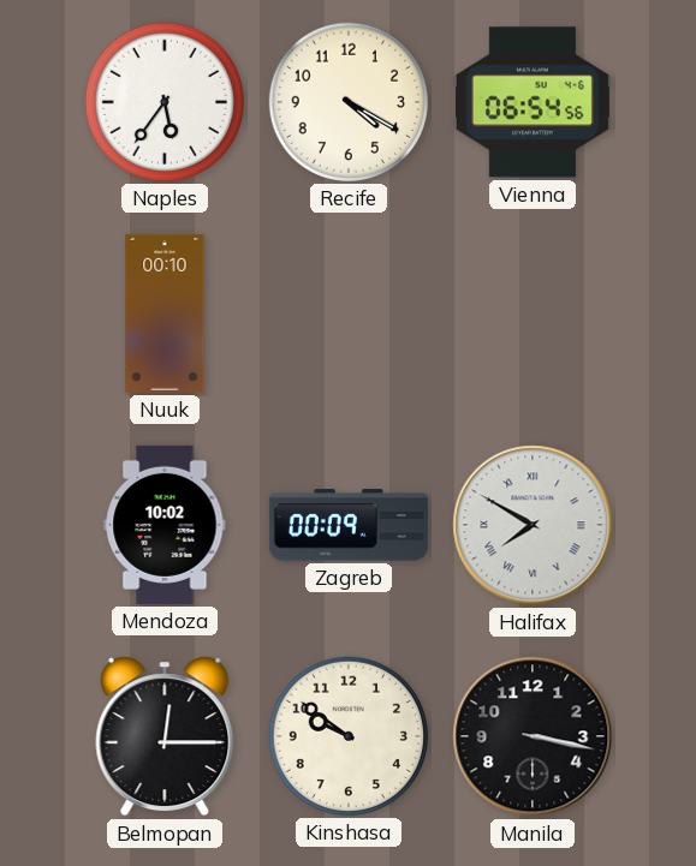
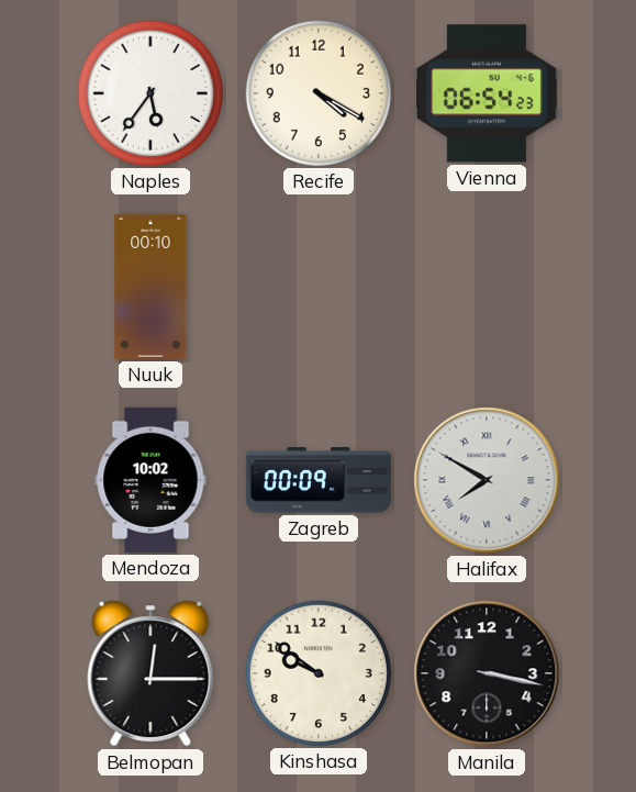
Vienna: 06:54:56 -> 06:54:23 (487, 93)
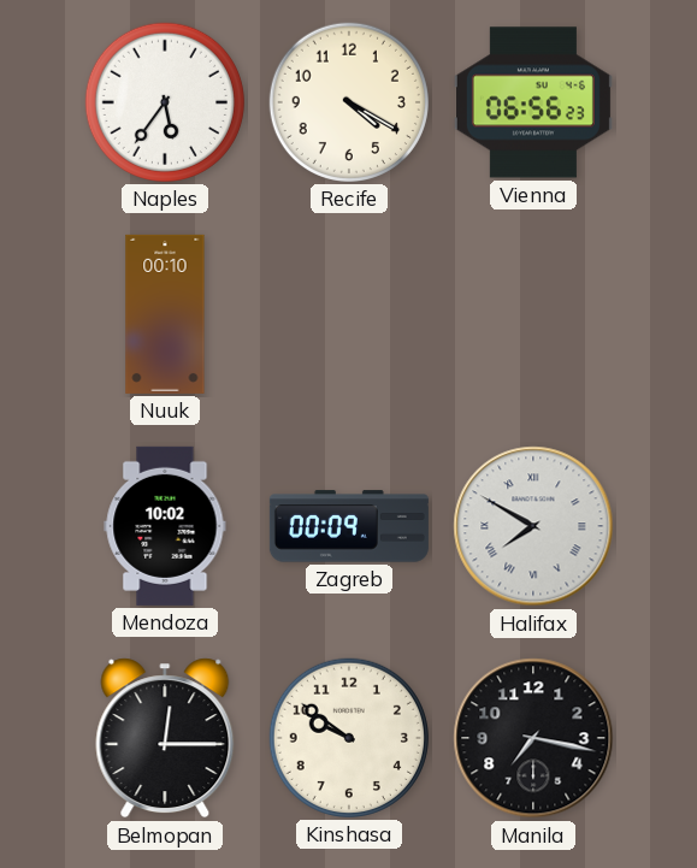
Vienna: 06:54 -> 06:56 (533, 102)
Manila: 3:17 -> 7:17 (533, 738)
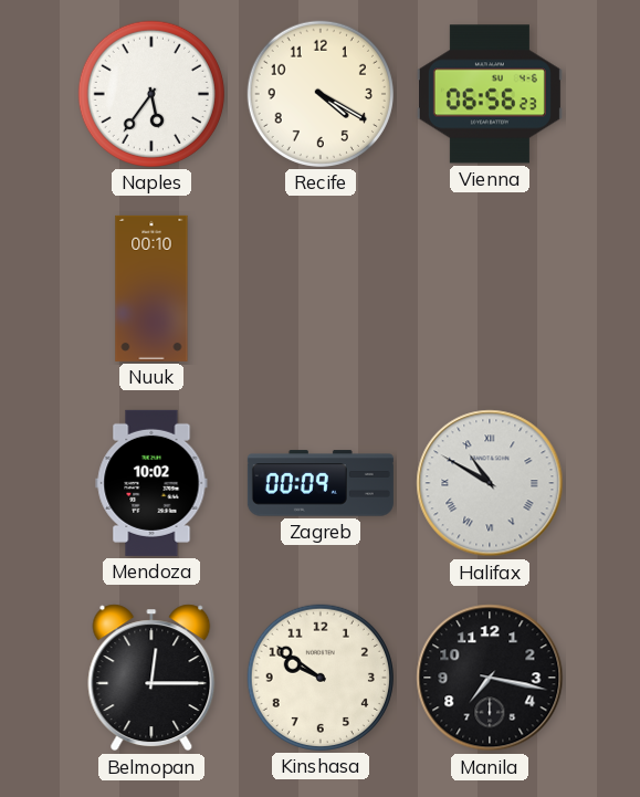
Halifax: 7:50 -> 10:50 (490, 483)
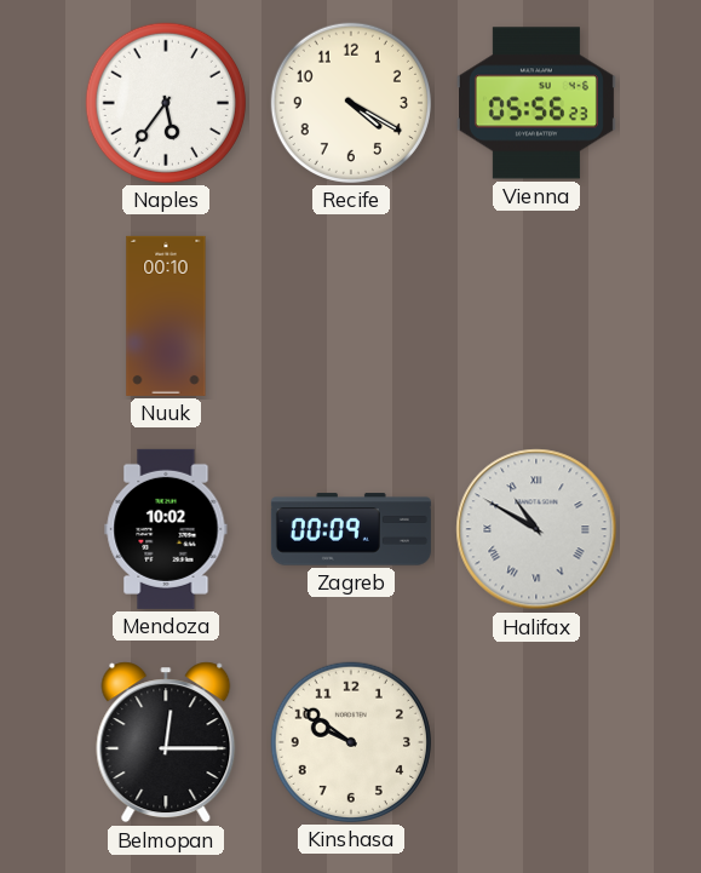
Vienna: 06:56 -> 05:56 (536, 103)
Manila: 7:17 -> none (490, 678)
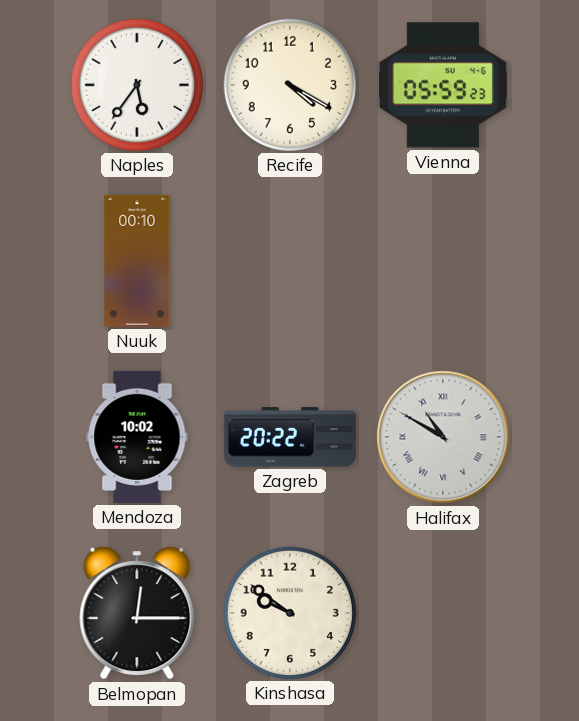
Vienna: 05:56 -> 05:59 (443, 85)
Zagreb: 00:09 -> 20:22 (290, 437)
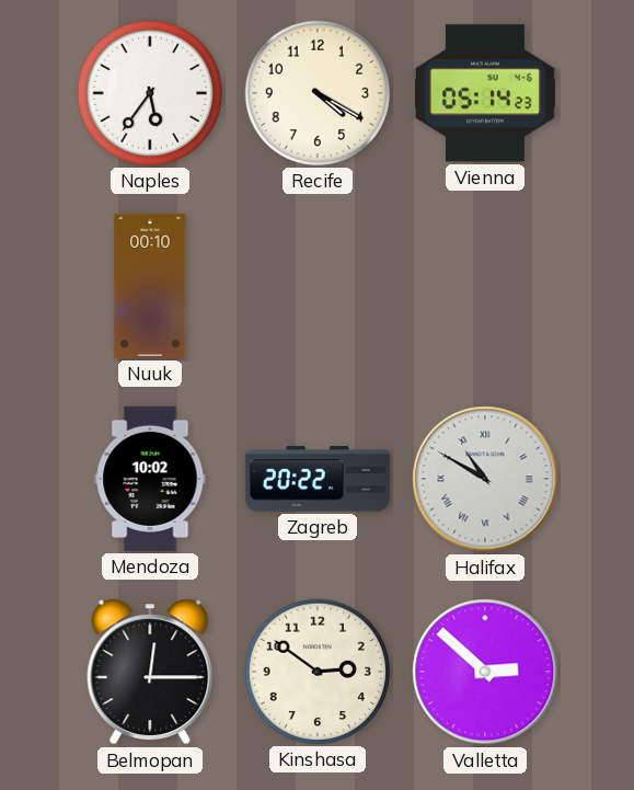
Vienna: 05:59 -> 05:14 (485, 93)
Kinshasa: 9:51 -> 2:51 (318, 672)
Valletta: none -> 2:52 (485, 672)
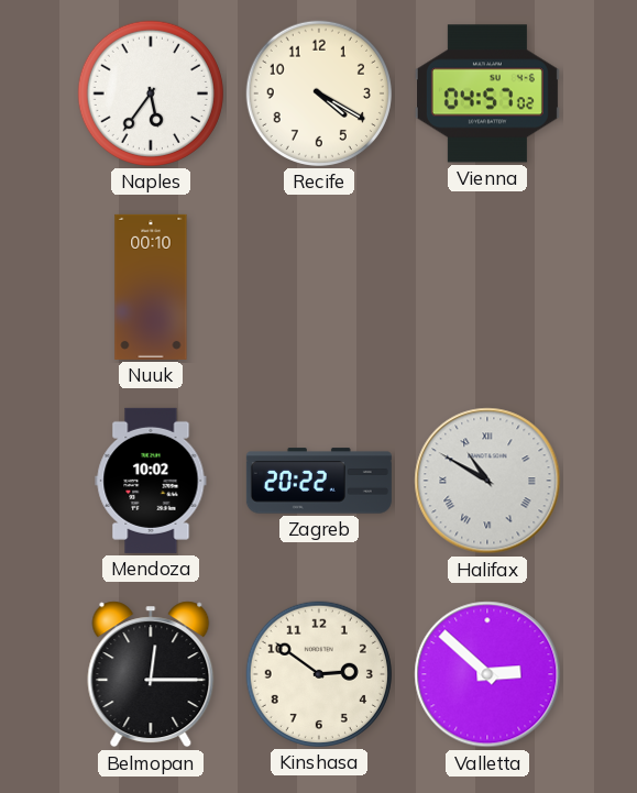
Vienna: 05:14 -> 04:57 (487, 93)
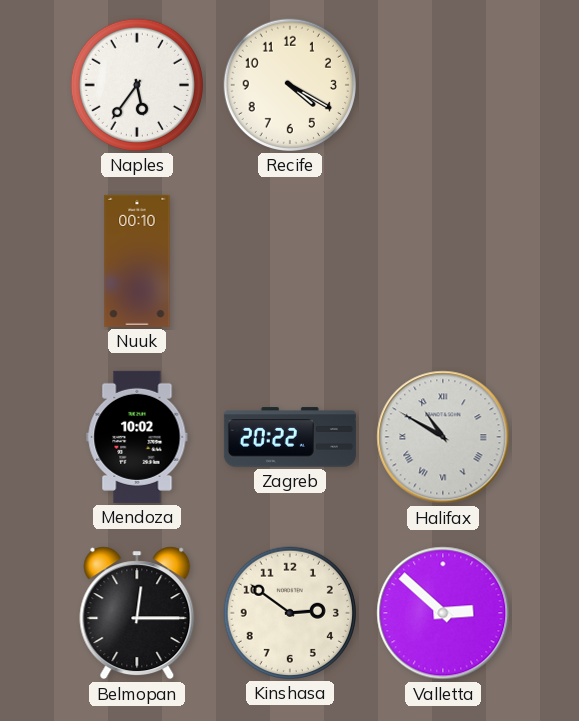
Vienna: 04:57 -> none (487, 93)
